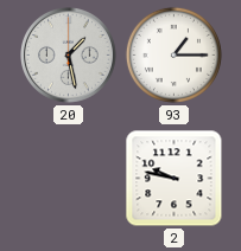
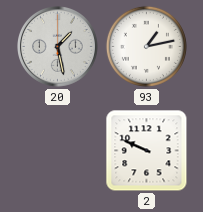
93: 1:15 -> 1:13 (146, 46)
2: 9:47 -> 9:49 (147, 151)
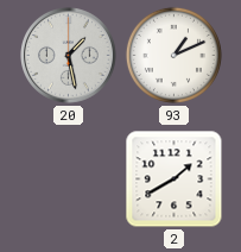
93: 1:13 -> 1:11 (173, 55)
2: 9:49 -> 1:40 (175, 179)
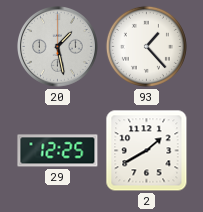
93: 1:11 -> 1:23 (146, 46)
29: none -> 12:25 (58, 151)
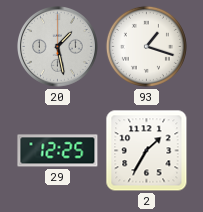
93: 1:23 -> 1:18 (146, 46)
2: 1:40 -> 1:35 (147, 151)
